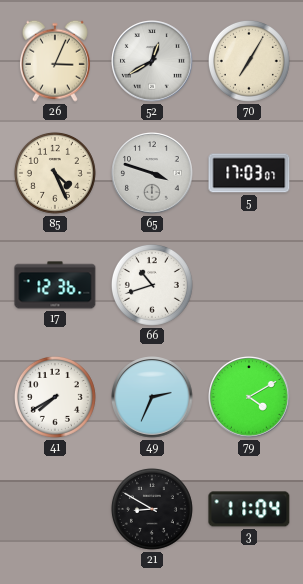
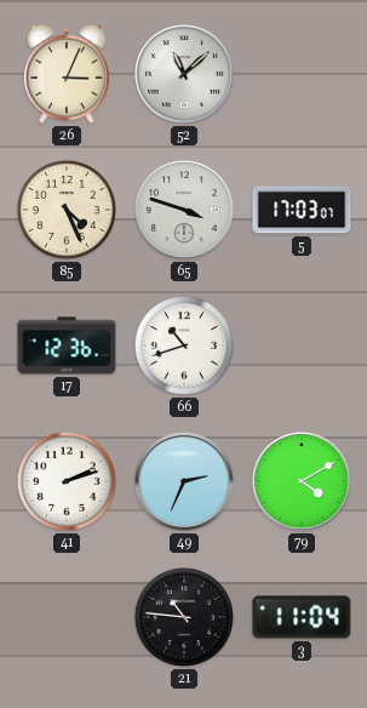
52: 12:40 -> 11:08 (184, 74)
70: 7:05 -> none (249, 61)
41: 7:40 -> 2:12 (67, 481)
21: 8:50 -> 10:46 (184, 617)
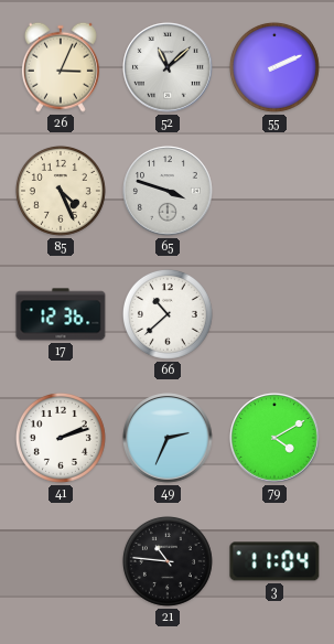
55: none -> 2:11 (274, 67)
5: 17:03 -> none (302, 210)
66: 10:42 -> 10:38 (168, 314)
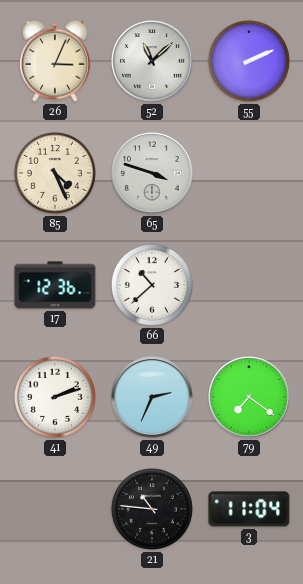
79: 4:10 -> 7:21 (249, 397)
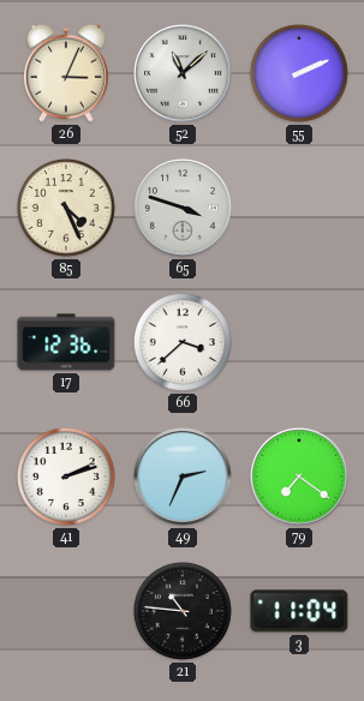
66: 10:38 -> 3:38 (183, 342)
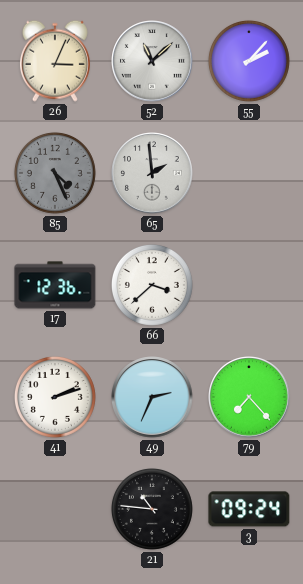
55: 2:11 -> 2:07 (249, 61)
85 dial: cream -> grey (55, 173)
65: 3:48 -> 1:59 (152, 173)
79: 7:21 -> 7:23 (249, 397)
3: 11:04 -> 09:24 (249, 509)
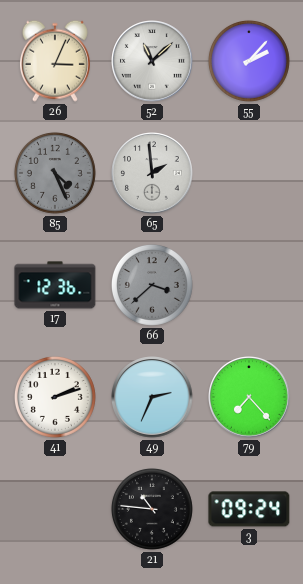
66 dial: white -> grey (152, 285)
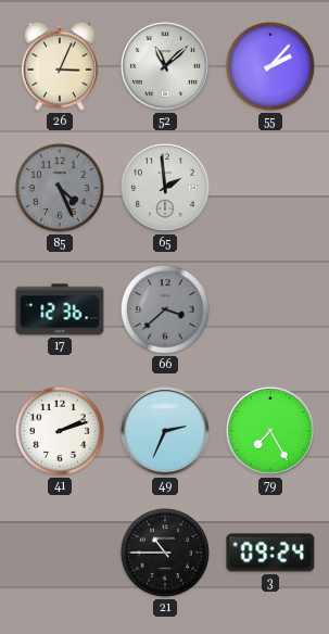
79: 7:23 -> 7:25 (270, 431)
21: 10:46 -> 10:45 (165, 553)
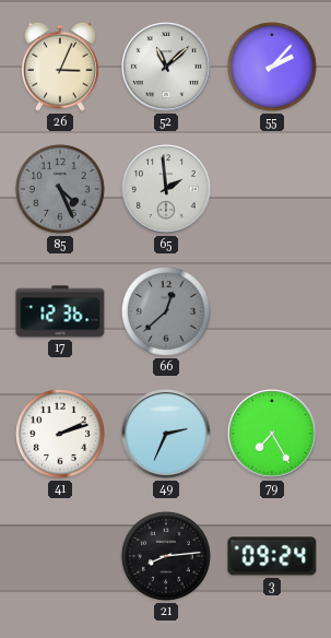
66: 3:38 -> 12:38 (166, 311)
21: 10:45 -> 8:14 (166, 556)
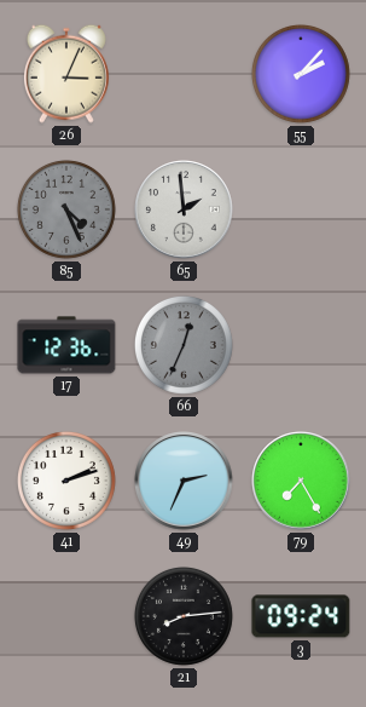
52: 11:08 -> none (166, 67)
66: 12:38 -> 12:34 (184, 345)
